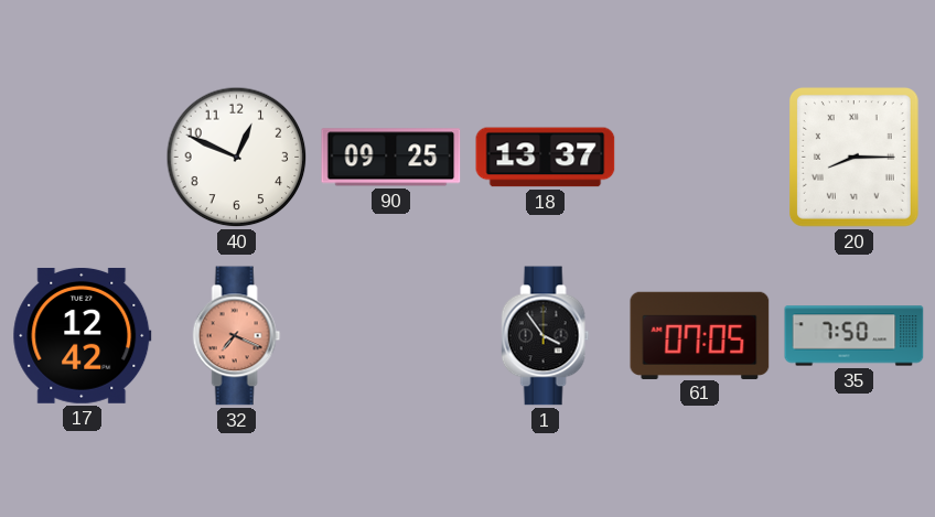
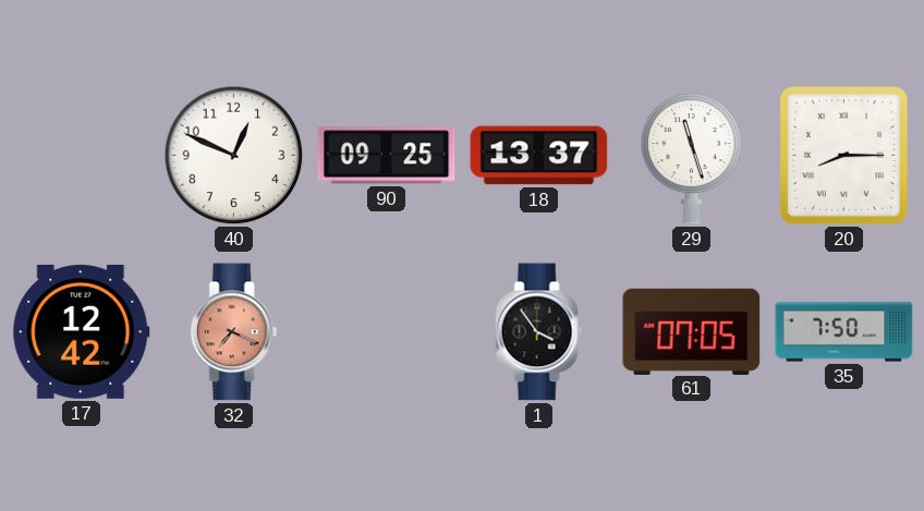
29: none -> 11:27 (691, 156)
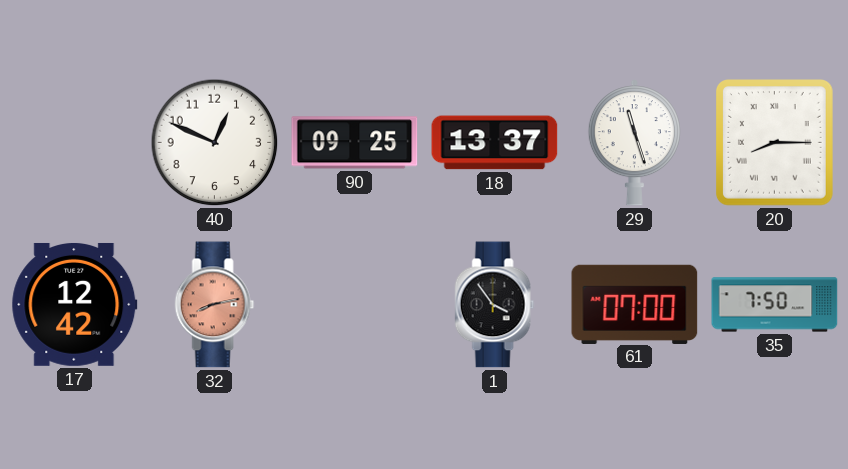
32: 7:19 -> 8:13 (215, 305)
61: 07:05 -> 07:00 (635, 304)
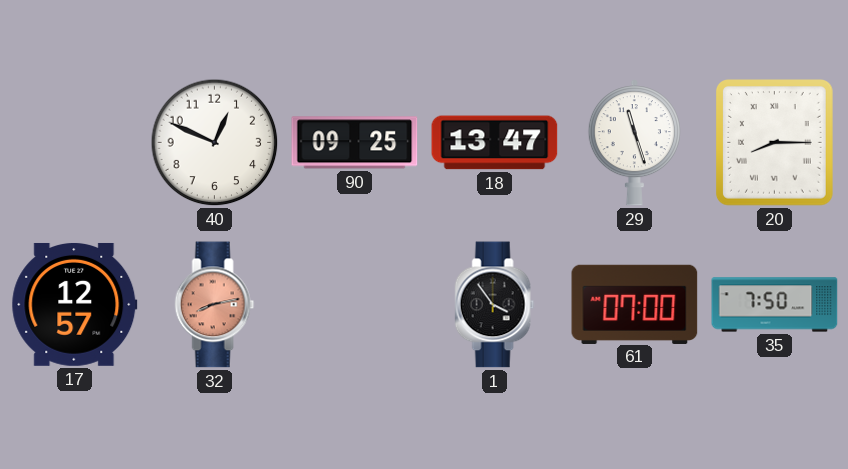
18: 13:37 -> 13:47 (495, 143)
17: 12:42 -> 12:57 (75, 304)
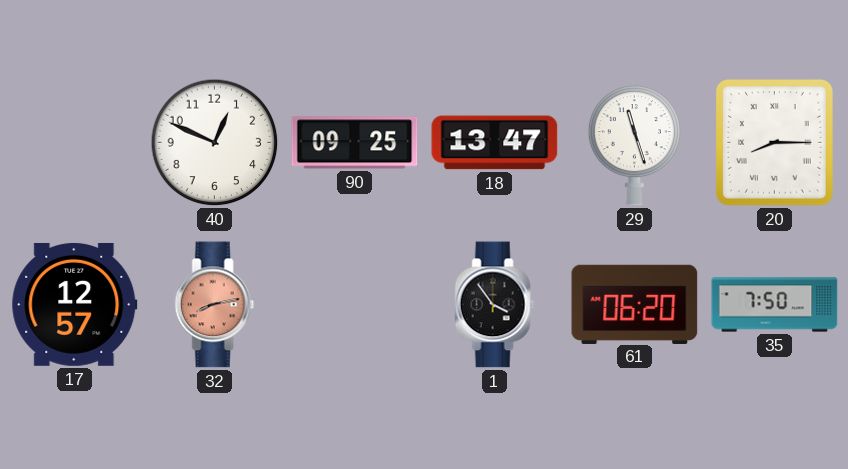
61: 07:00 -> 06:20 (635, 304)
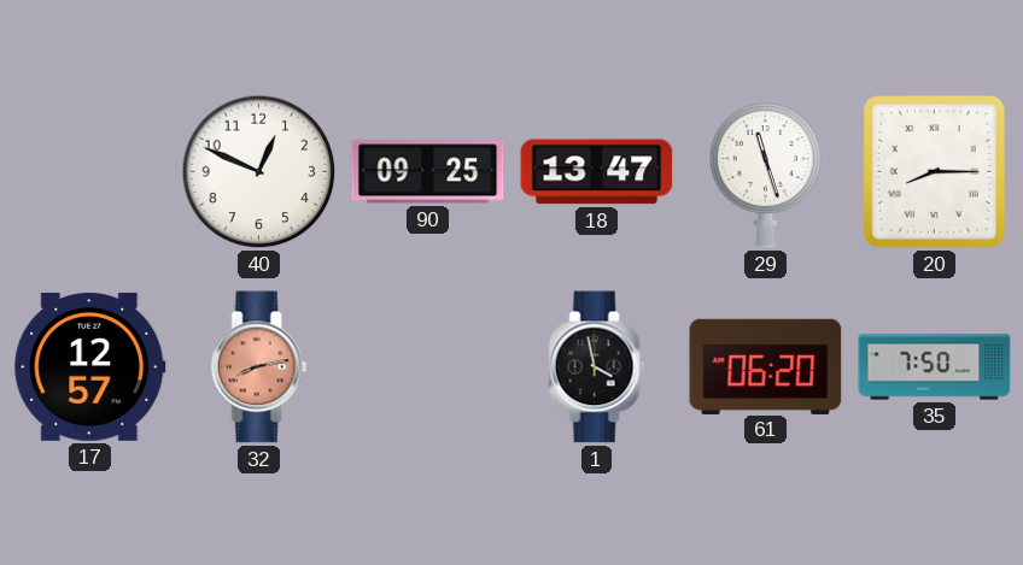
1: 3:54 -> 3:58 (597, 367)
